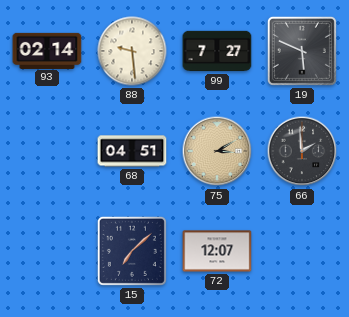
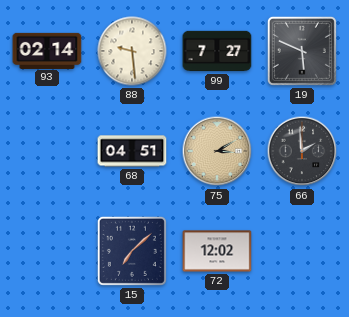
72: 12:07 -> 12:02 (217, 251)
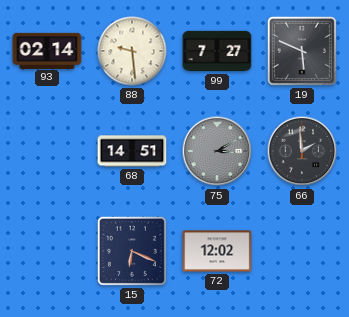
68: 04:51 -> 14:51 (132, 151)
75 dial: champagne -> grey (217, 151)
15: 7:08 -> 6:19 (132, 251)
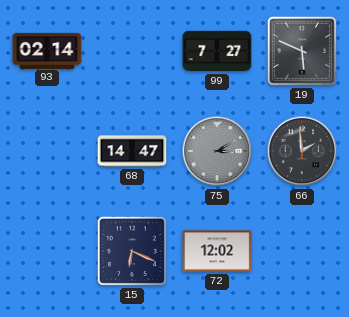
88: 9:29 -> none (132, 51)
68: 14:51 -> 14:47 (132, 151)
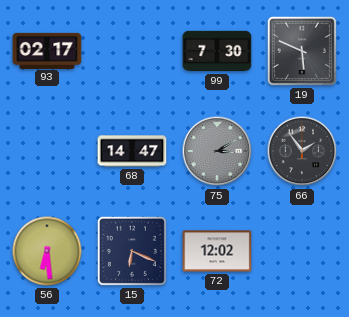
93: 02:14 -> 02:17 (47, 50)
99: 7:27 -> 7:30 (217, 51)
66: 1:59 -> 1:54 (302, 151)
56: none -> 6:29 (47, 251)
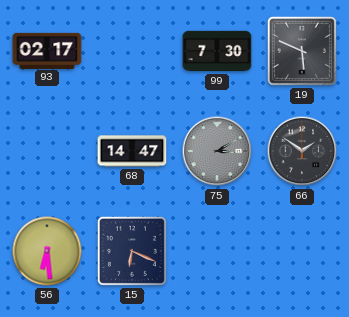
66: 1:54 -> 1:51 (302, 151)
72: 12:02 -> none (217, 251)
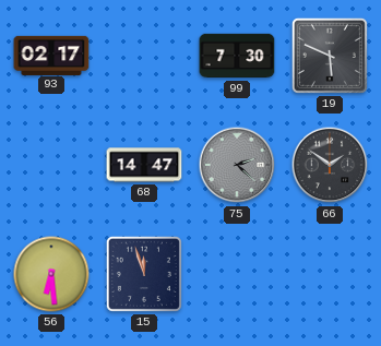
75: 3:10 -> 2:22 (237, 165)
15: 6:19 -> 11:57 (144, 274)
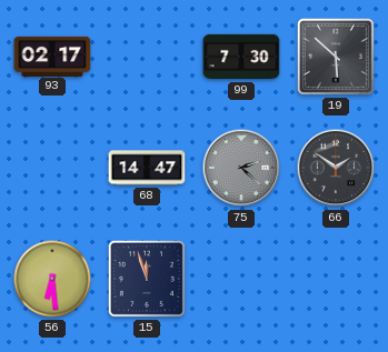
19: 5:49 -> 5:52 (336, 57)
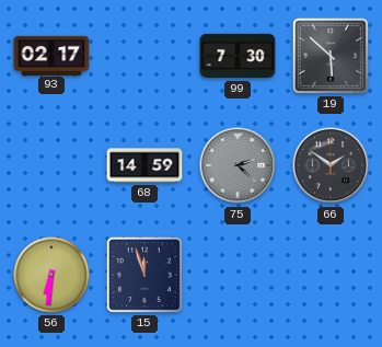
68: 14:47 -> 14:59 (144, 165)
56: 6:29 -> 6:31 (51, 275)
